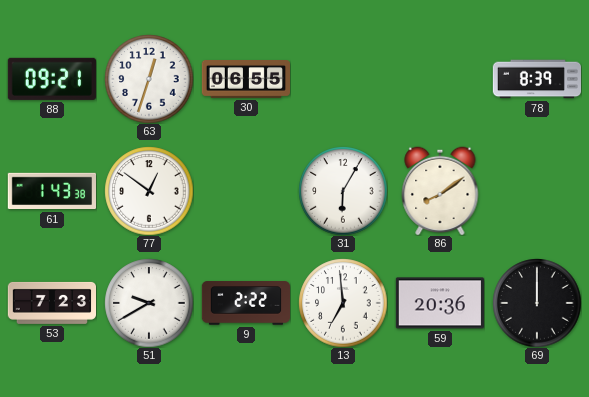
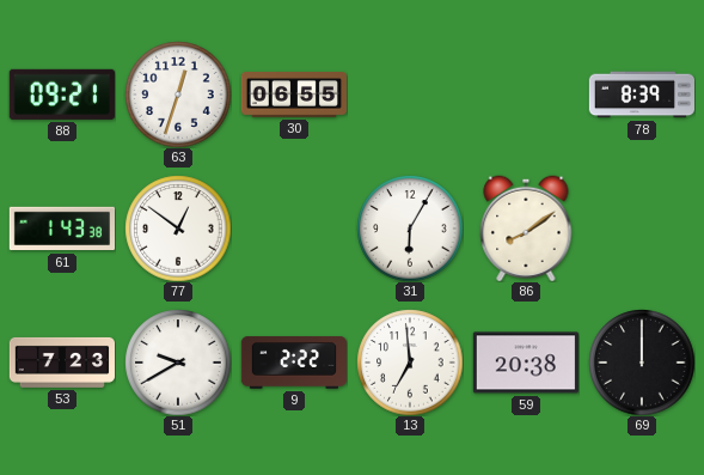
59: 20:36 -> 20:38 (526, 363)
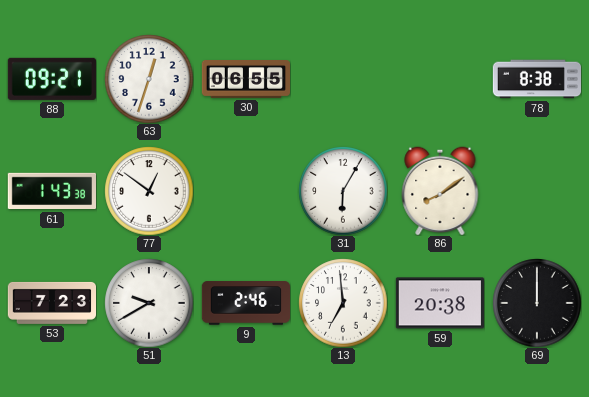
78: 8:39 -> 8:38 (536, 79)
9: 2:22 -> 2:46 (245, 303)
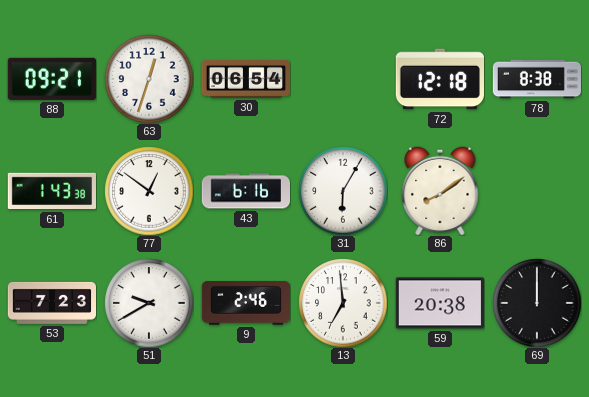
30: 06:55 -> 06:54 (245, 80)
72: none -> 12:18 (439, 79)
43: none -> 6:16 (245, 191)
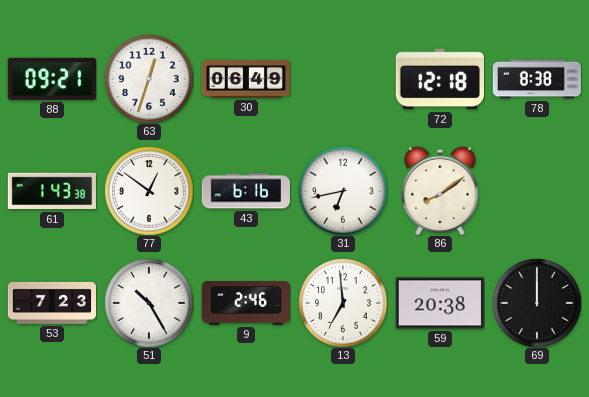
30: 06:54 -> 06:49 (245, 80)
31: 6:05 -> 6:43 (343, 191)
51: 9:40 -> 10:25 (149, 303)
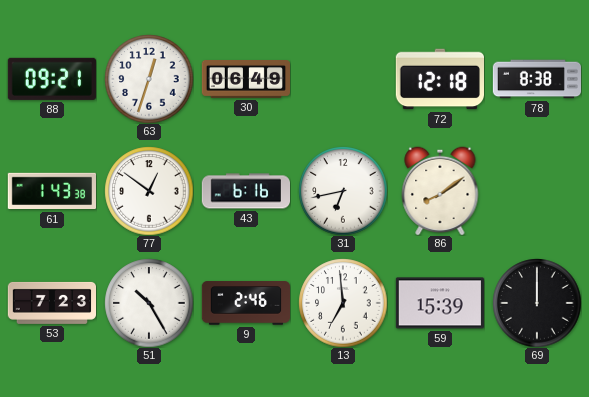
59: 20:38 -> 15:39 (440, 303)
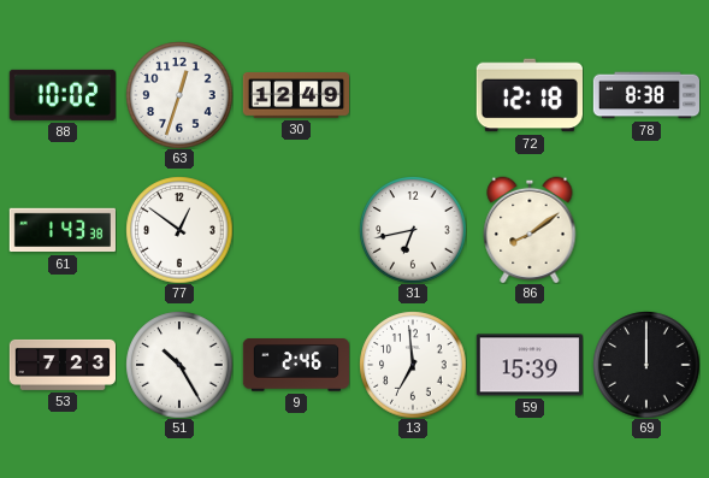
88: 09:21 -> 10:02 (63, 95)
30: 06:49 -> 12:49 (295, 96)
43: 6:16 -> none (245, 191)
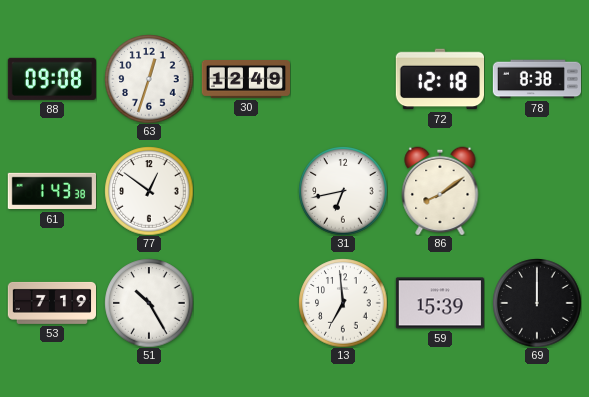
88: 10:02 -> 09:08 (52, 79)
53: 7:23 -> 7:19 (51, 303)
9: 2:46 -> none (295, 365)
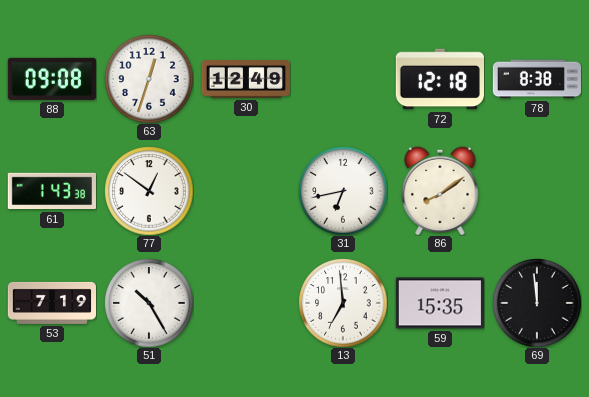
59: 15:39 -> 15:35 (440, 303)
69: 12:00 -> 11:59 (537, 303)
